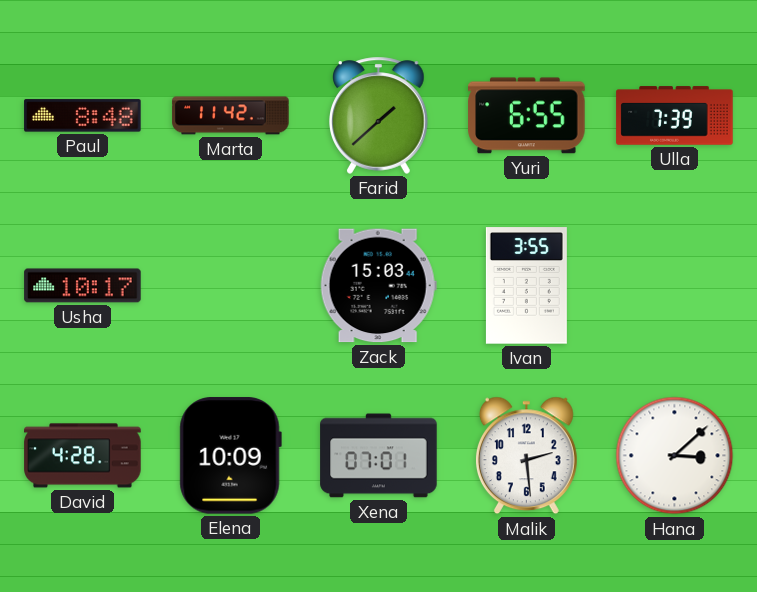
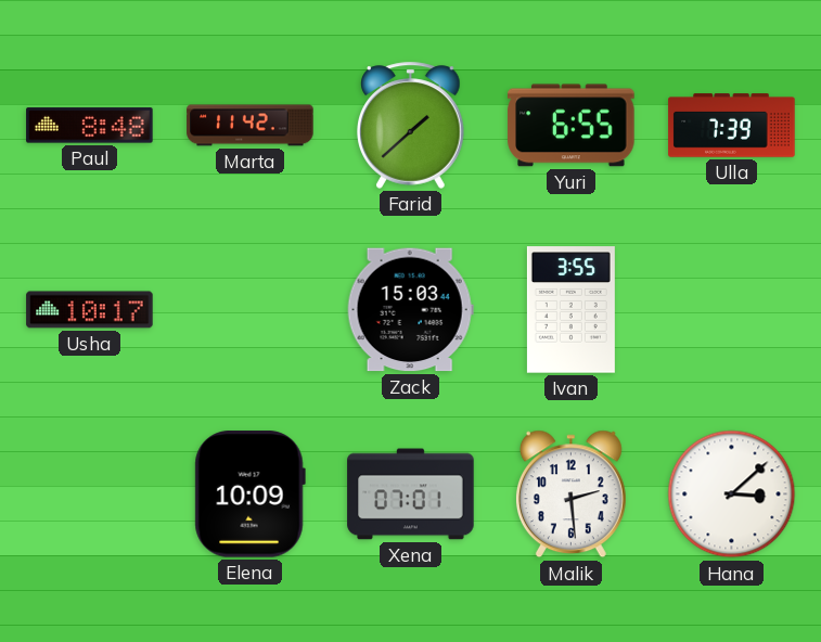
David: 4:28 -> none (83, 456)
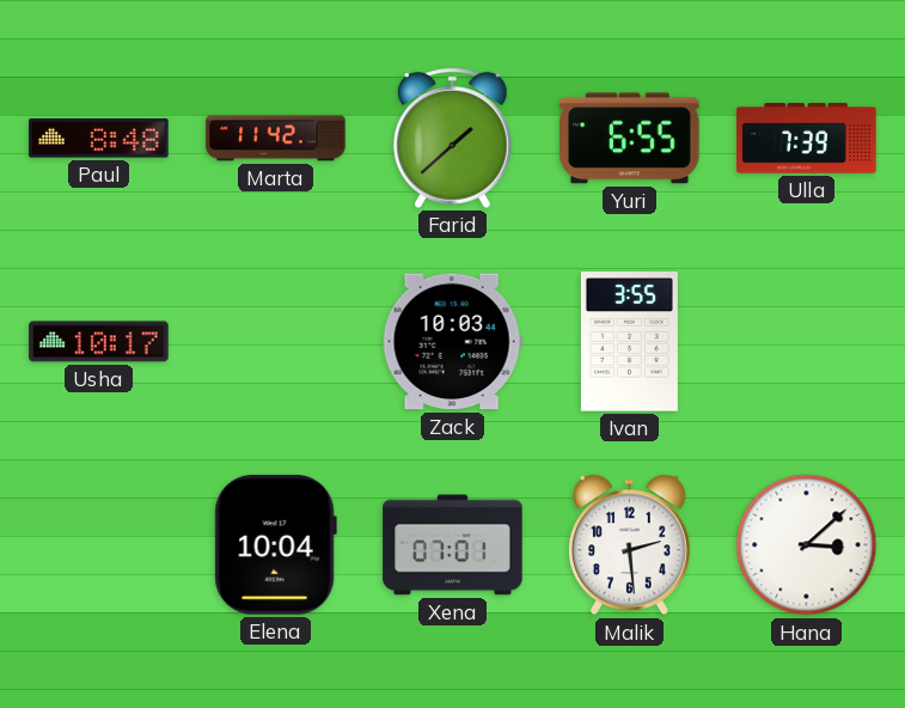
Zack: 15:03 -> 10:03 (452, 342)
Elena: 10:09 -> 10:04 (275, 545)
